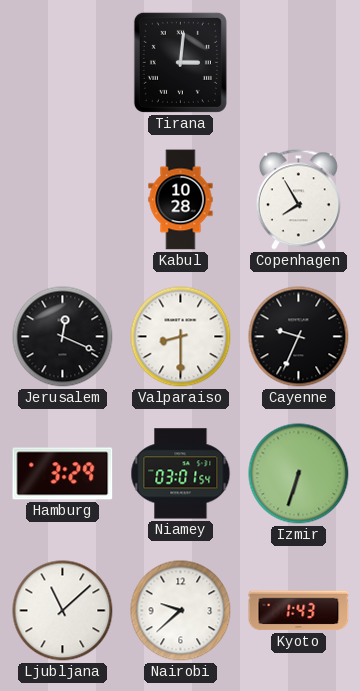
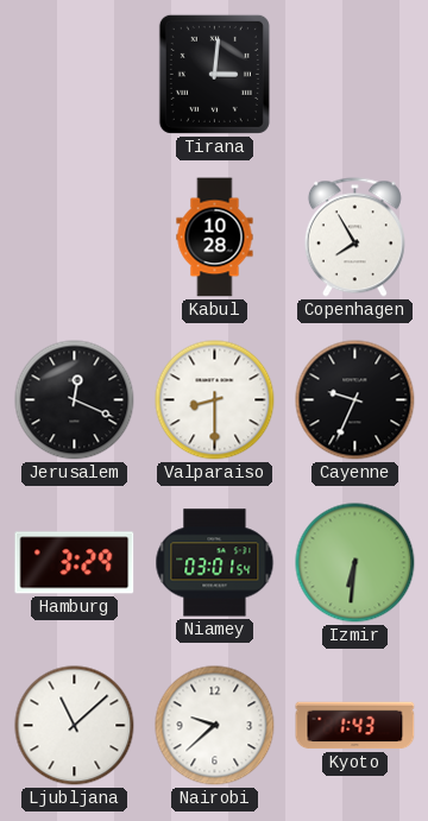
Izmir: 6:33 -> 6:31 (355, 563)
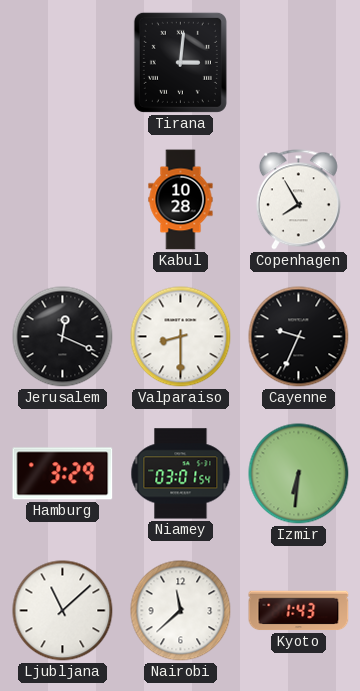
Nairobi: 9:38 -> 11:38 (181, 611)
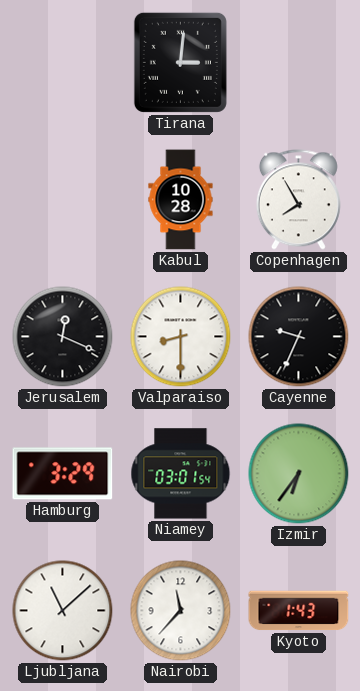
Izmir: 6:31 -> 6:36 (299, 474)
Nairobi: 11:38 -> 11:37 (181, 611)
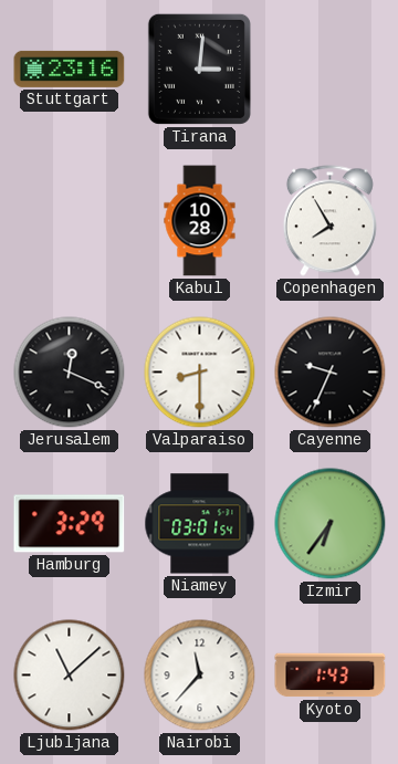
Stuttgart: none -> 23:16 (70, 69)
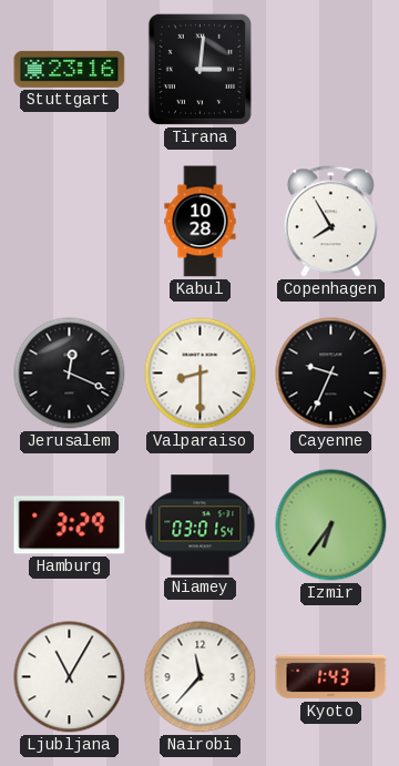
Ljubljana: 11:08 -> 11:05 (70, 677)
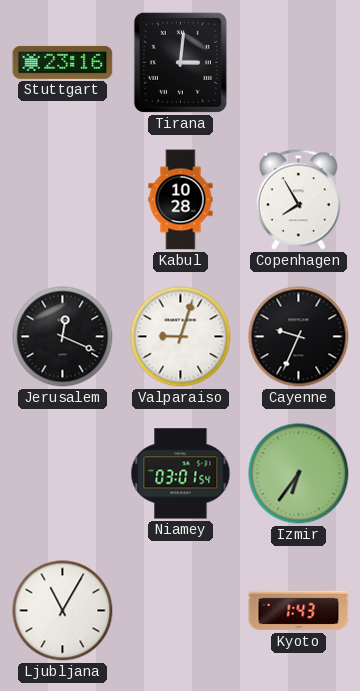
Valparaiso: 8:30 -> 9:03 (181, 337)
Hamburg: 3:29 -> none (70, 525)
Nairobi: 11:37 -> none (201, 677)
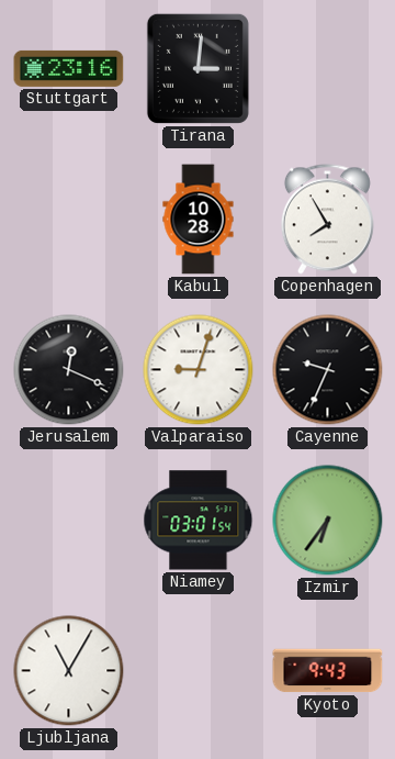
Kyoto: 1:43 -> 9:43 (328, 671)
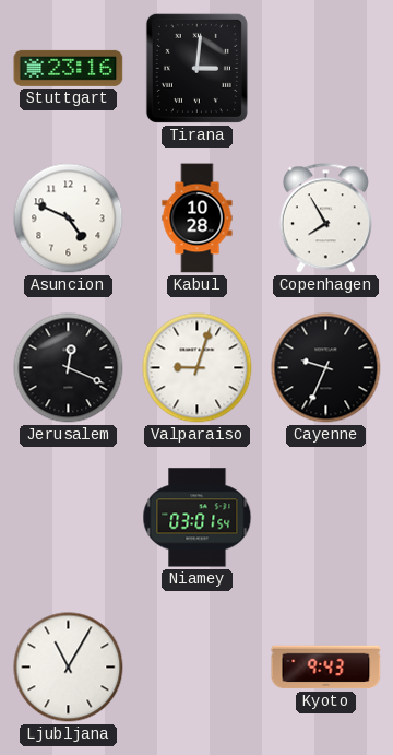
Asuncion: none -> 4:49 (69, 219)
Izmir: 6:36 -> none (328, 521)
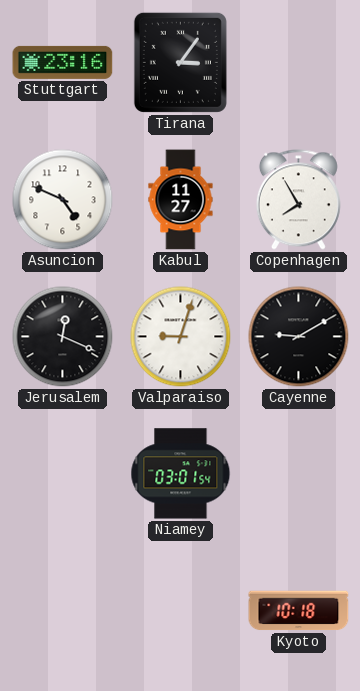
Tirana: 3:01 -> 3:06 (180, 62)
Kabul: 10:28 -> 11:27 (181, 200)
Cayenne: 9:34 -> 9:10 (299, 337)
Ljubljana: 11:05 -> none (69, 668)
Kyoto: 9:43 -> 10:18 (299, 611)
